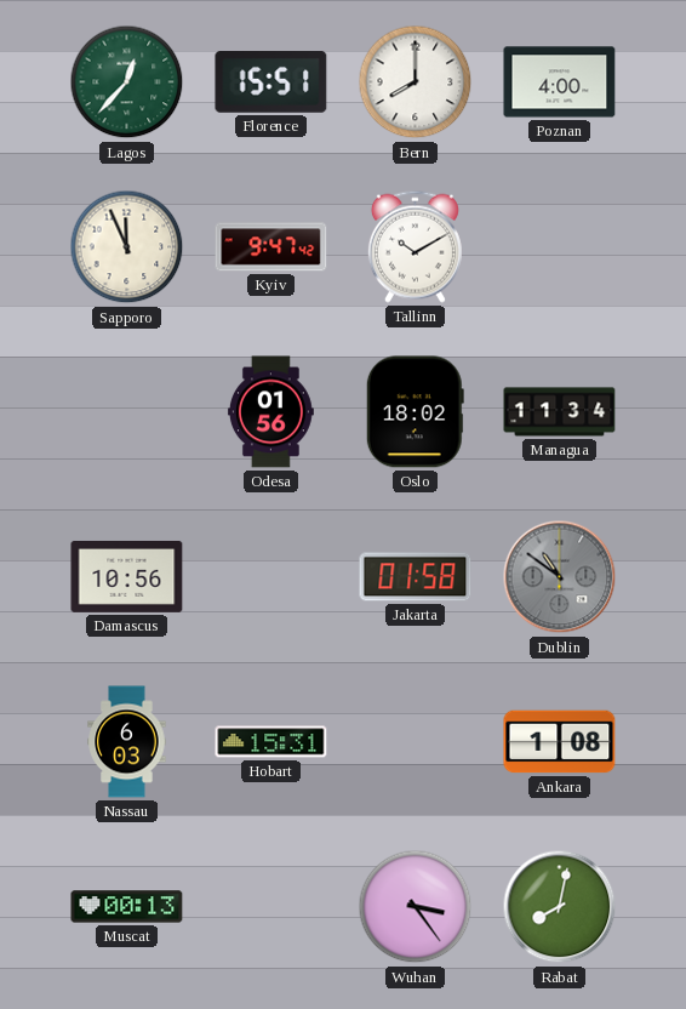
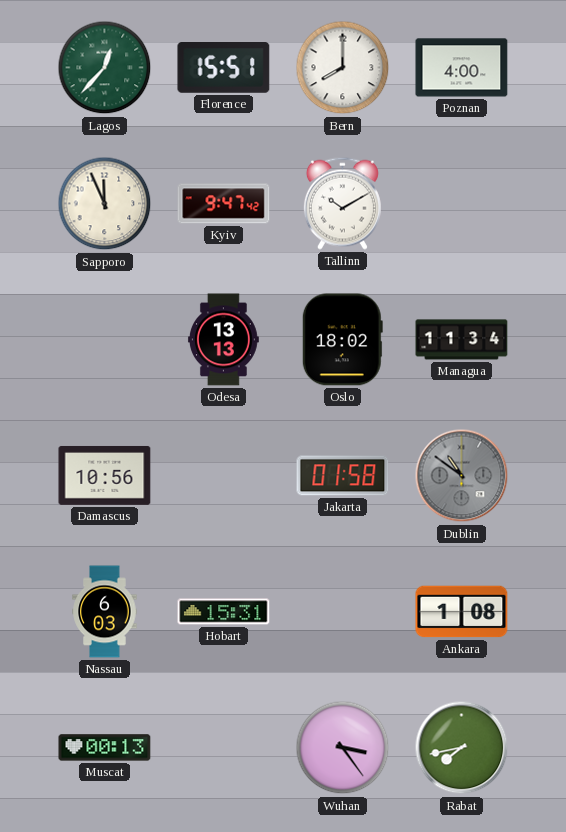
Odesa: 01:56 -> 13:13 (223, 340)
Rabat: 8:02 -> 7:43 (462, 748)
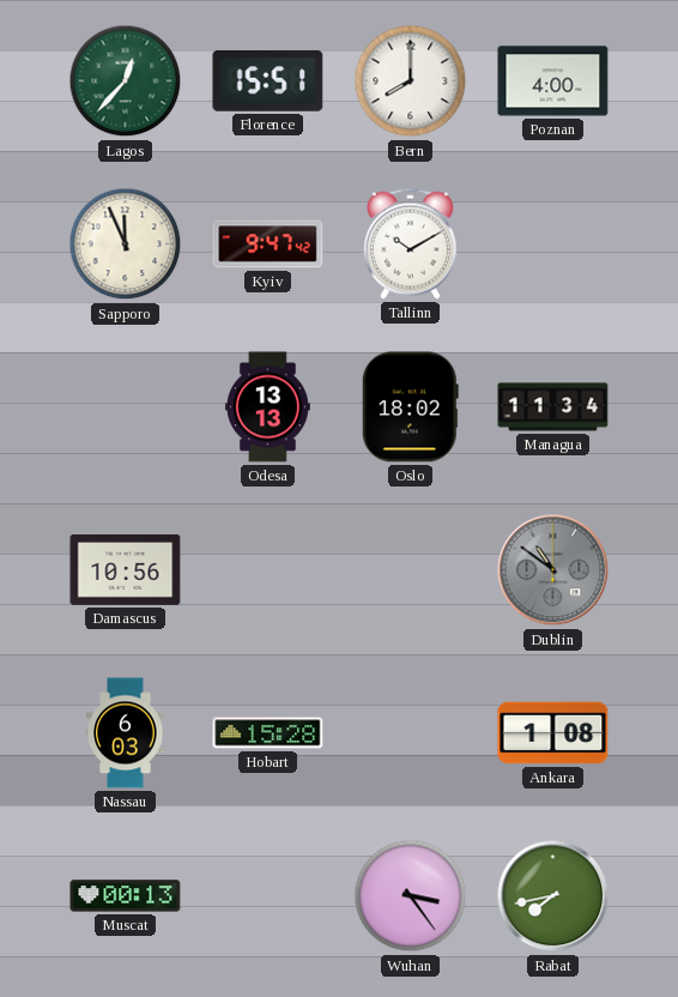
Jakarta: 01:58 -> none (343, 476)
Hobart: 15:31 -> 15:28 (268, 733)
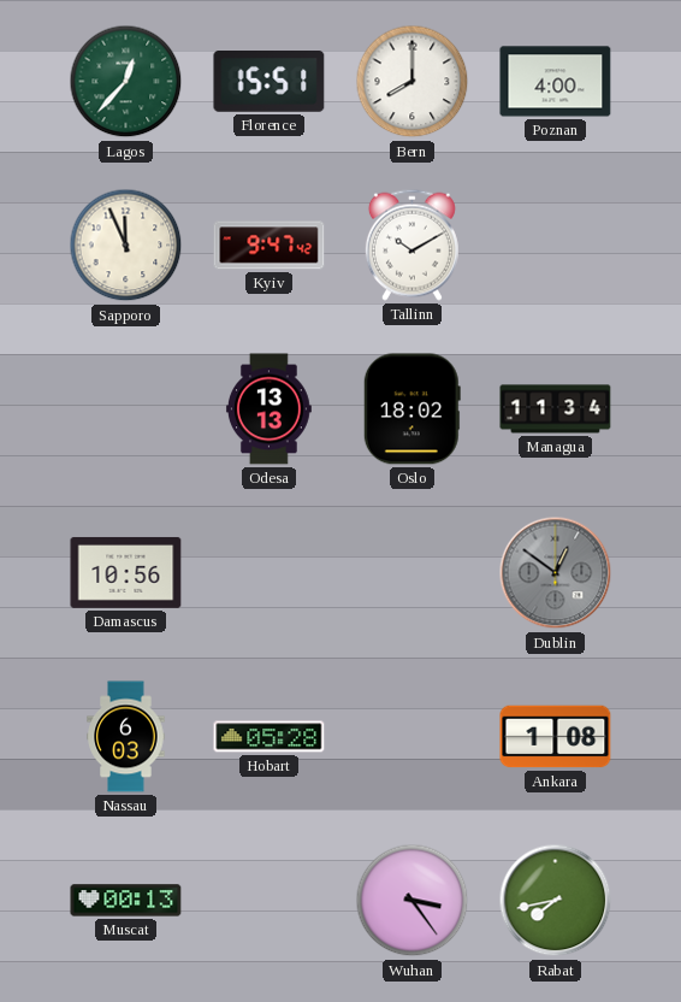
Dublin: 10:51 -> 12:51 (556, 573)
Hobart: 15:28 -> 05:28 (270, 737)
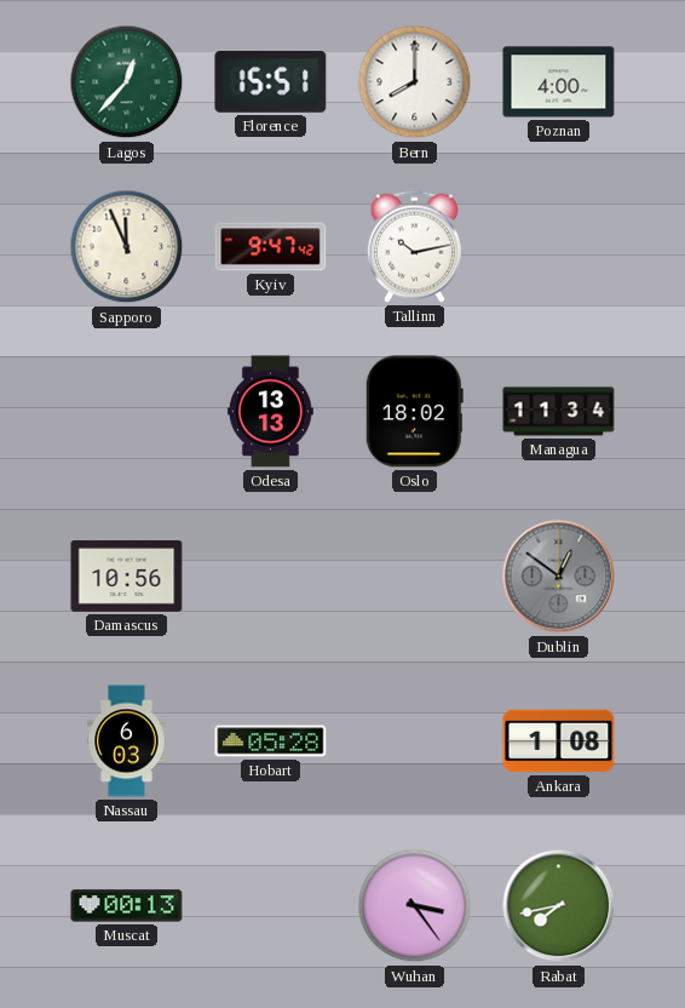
Tallinn: 10:10 -> 10:13 (414, 246)
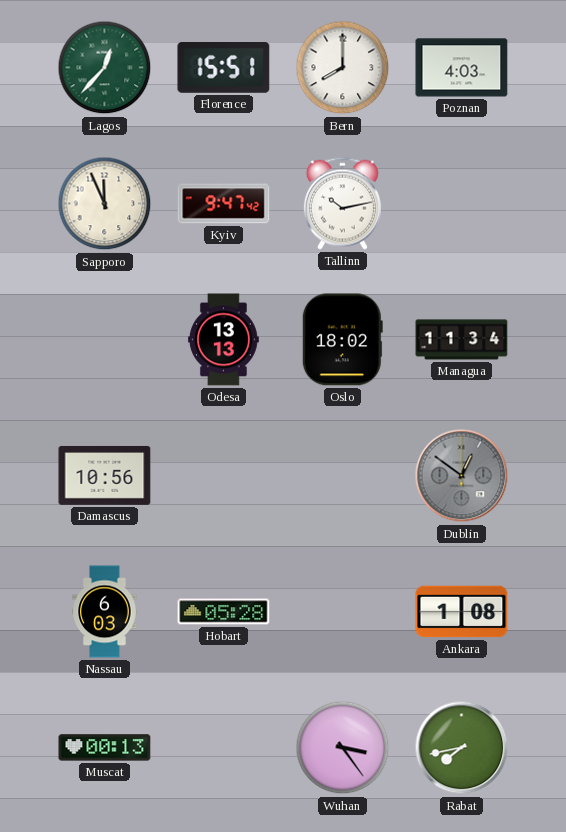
Poznan: 4:00 -> 4:03 (462, 68)
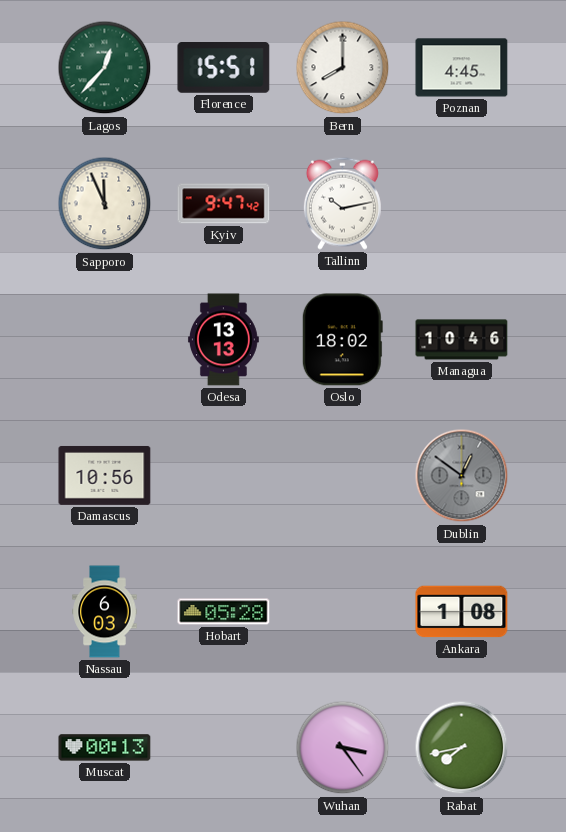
Poznan: 4:03 -> 4:45 (462, 68)
Managua: 11:34 -> 10:46 (462, 340)
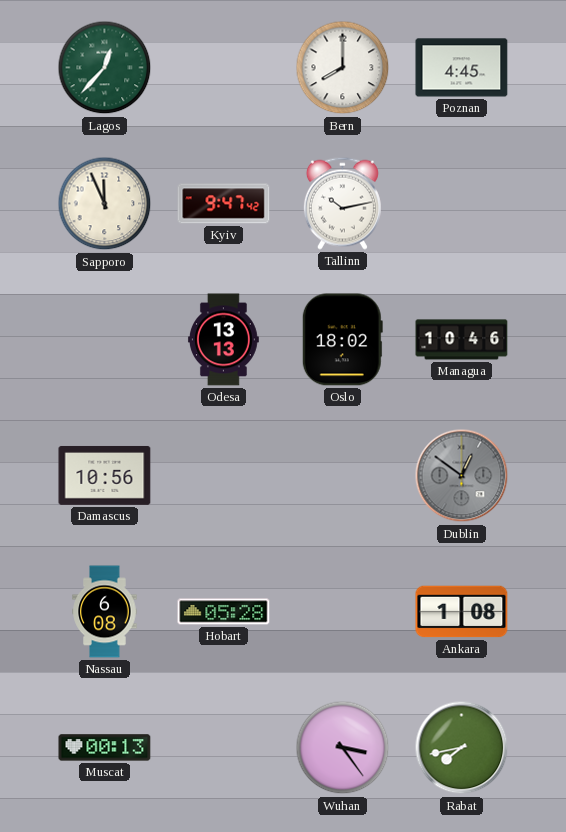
Florence: 15:51 -> none (224, 68)
Nassau: 6:03 -> 6:08 (105, 612)
